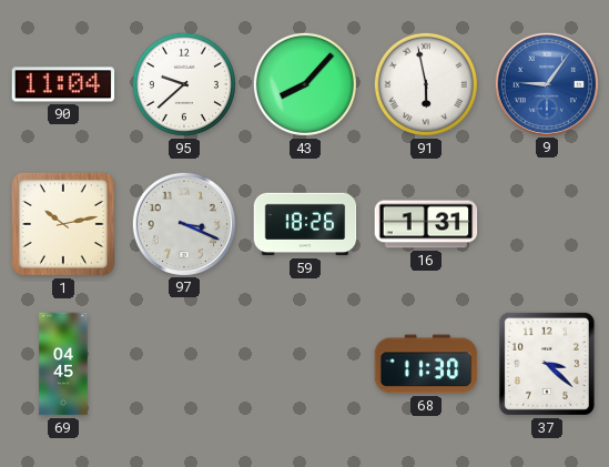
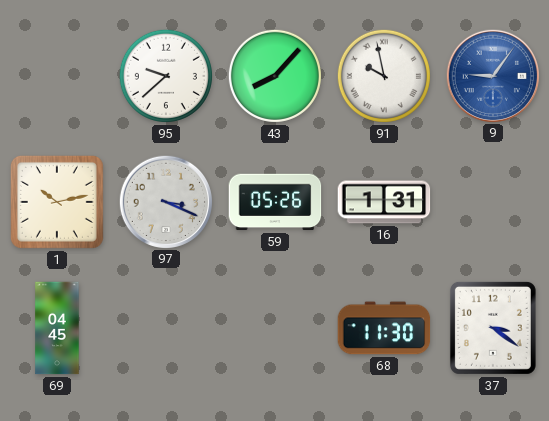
90: 11:04 -> none (63, 84)
91: 5:58 -> 9:58 (384, 76)
59: 18:26 -> 05:26 (275, 202)
37: 3:22 -> 3:21 (493, 328)
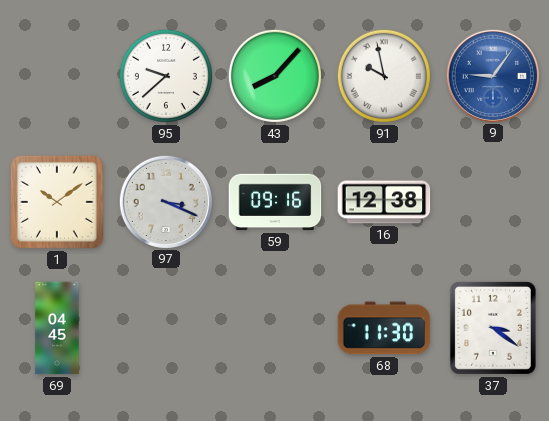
1: 10:13 -> 10:09 (57, 202)
59: 05:26 -> 09:16 (275, 202)
16: 1:31 -> 12:38 (384, 202)
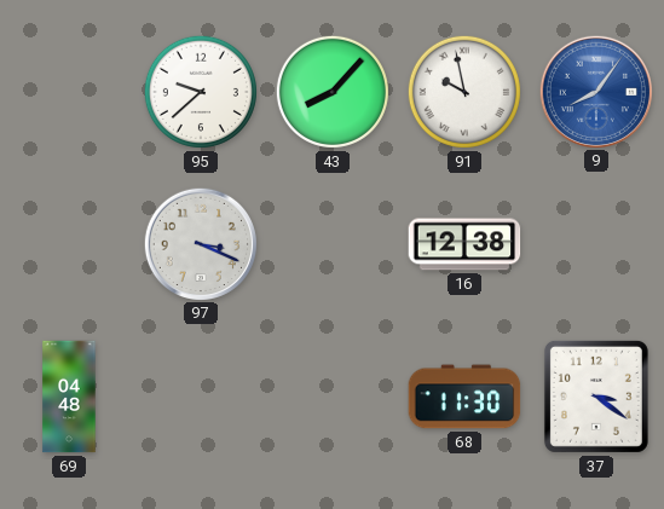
9: 9:06 -> 8:06 (595, 91)
1: 10:09 -> none (57, 202)
59: 09:16 -> none (275, 202)
69: 04:45 -> 04:48 (69, 397)
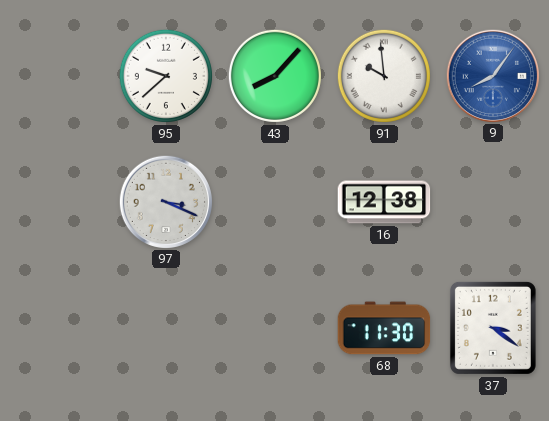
91: 9:58 -> 9:59 (384, 76)
69: 04:48 -> none (69, 397)
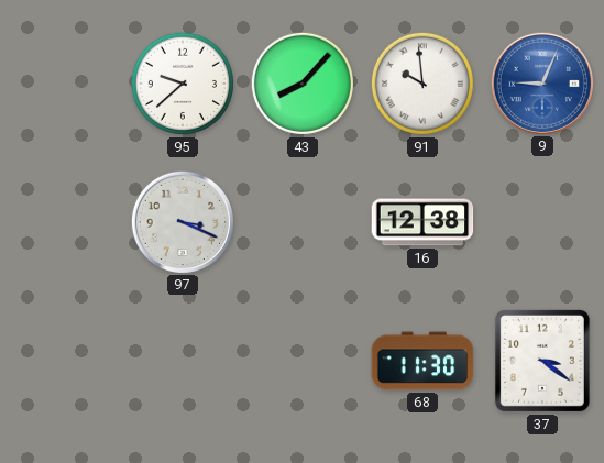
9: 8:06 -> 9:04 (541, 82)
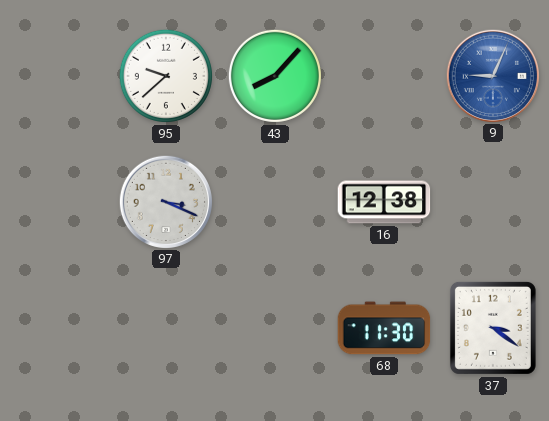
91: 9:59 -> none (422, 84)
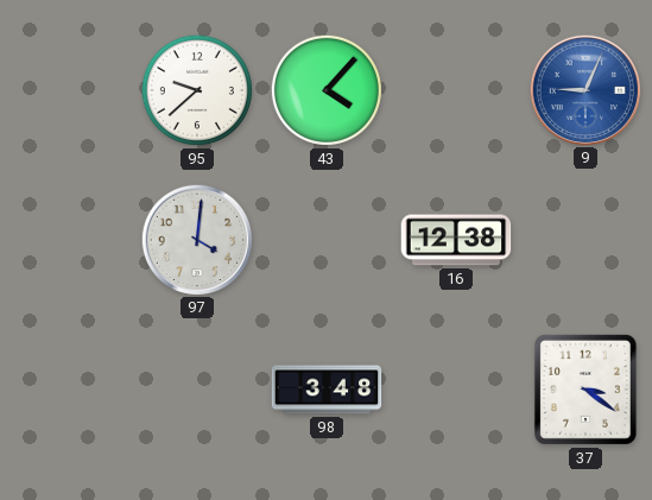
43: 8:07 -> 4:07 (327, 90)
97: 3:19 -> 4:01 (196, 239)
98: none -> 3:48 (327, 390)
68: 11:30 -> none (384, 328)
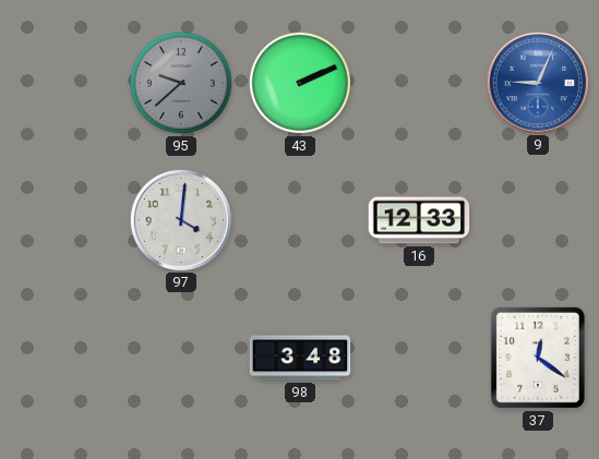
95 dial: white -> grey (181, 83)
43: 4:07 -> 2:11 (300, 83)
16: 12:38 -> 12:33 (419, 220)
37: 3:21 -> 12:21 (538, 358)
